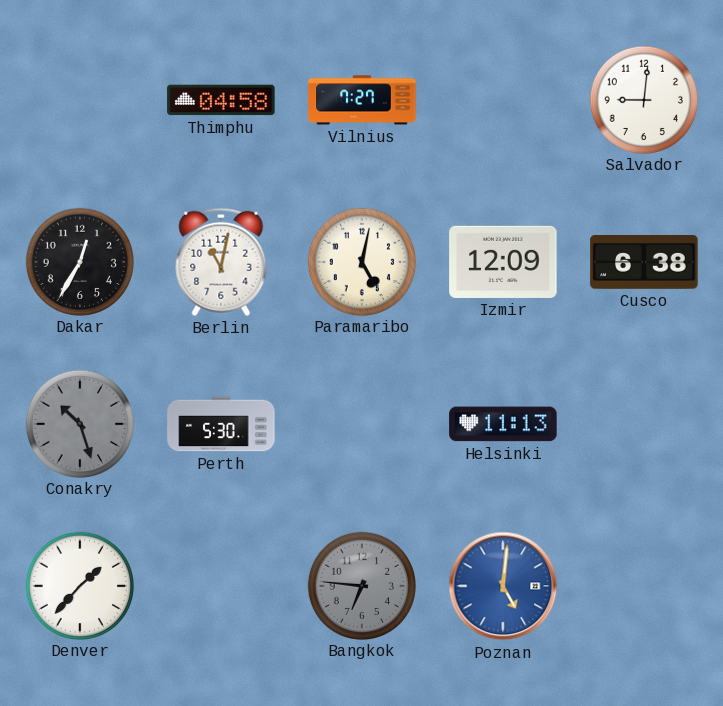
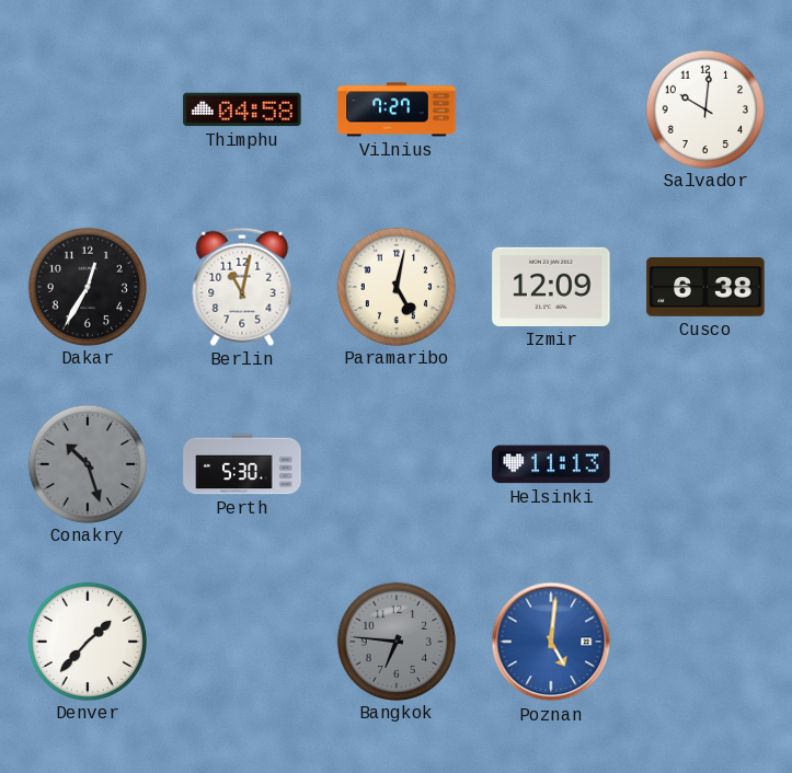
Salvador: 9:01 -> 10:01 (704, 108)
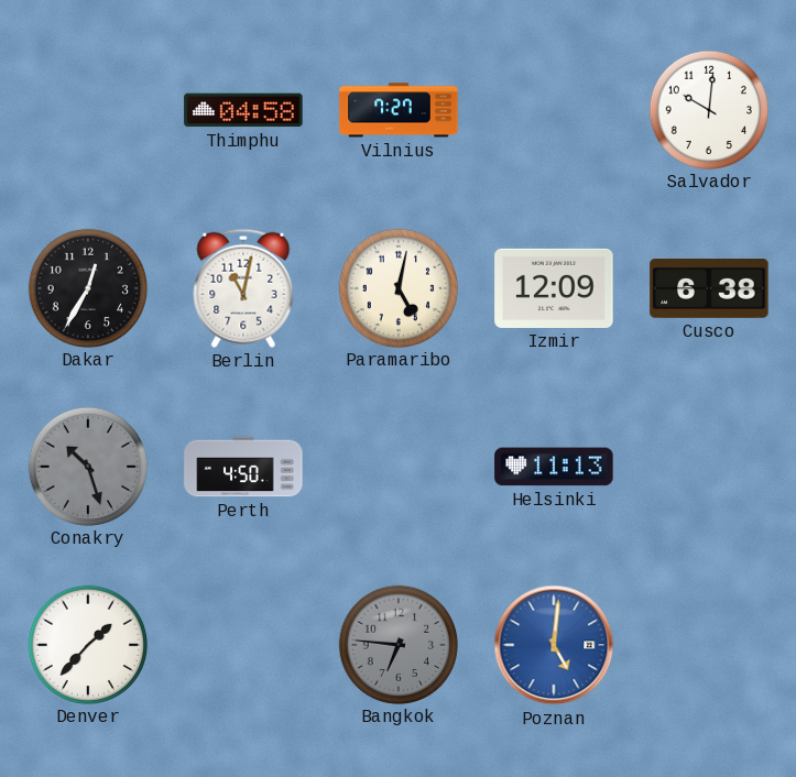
Perth: 5:30 -> 4:50 (243, 467)
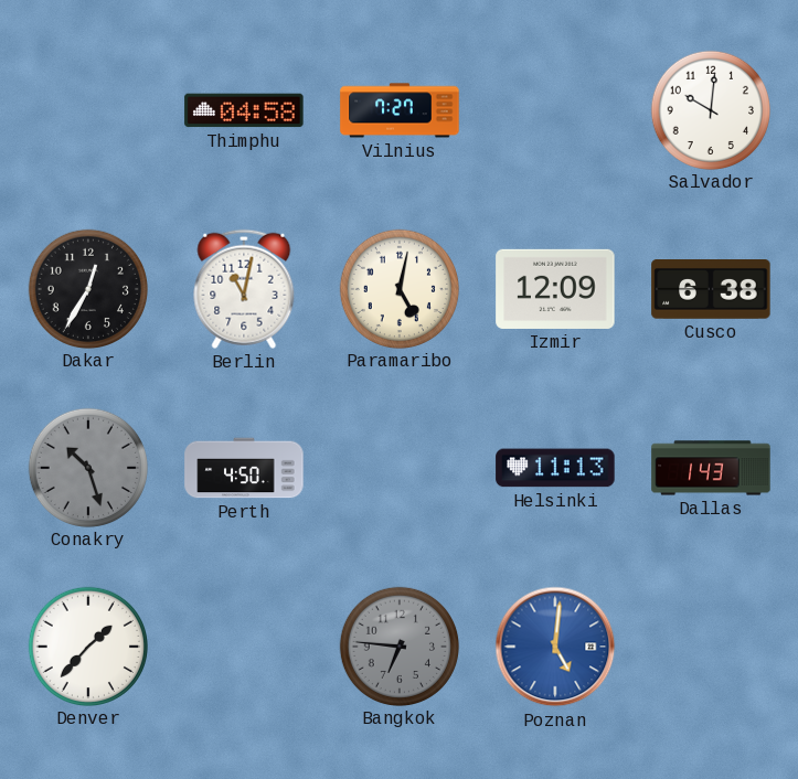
Dallas: none -> 1:43 (711, 468)
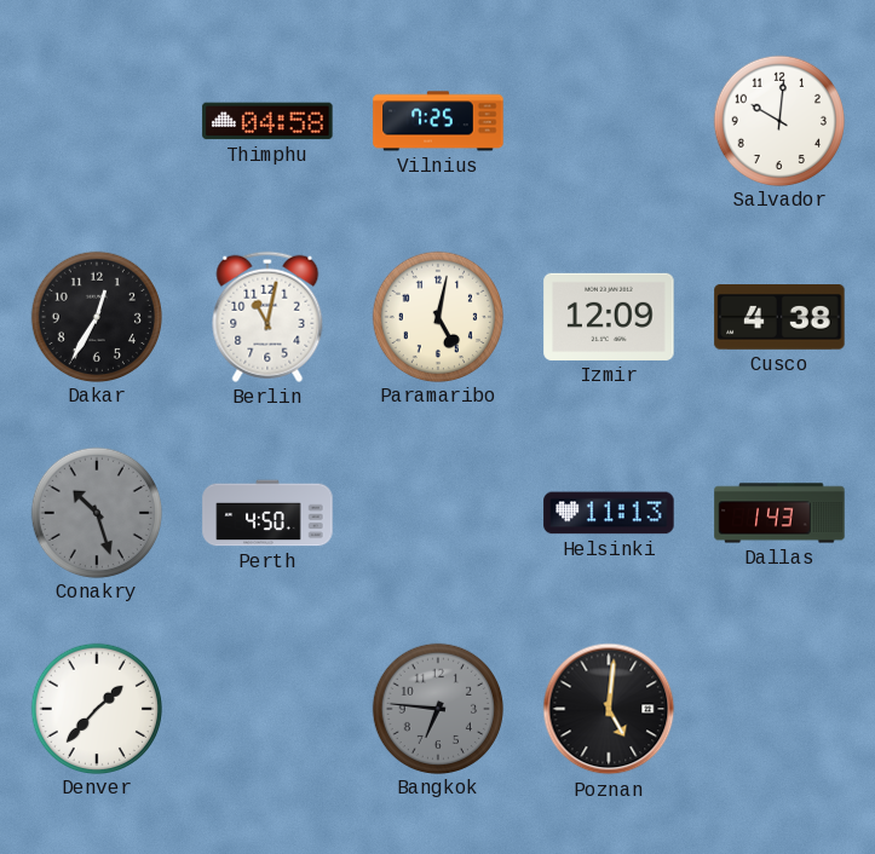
Vilnius: 7:27 -> 7:25 (438, 121)
Cusco: 6:38 -> 4:38 (779, 318)
Poznan dial: blue -> black (609, 709)
